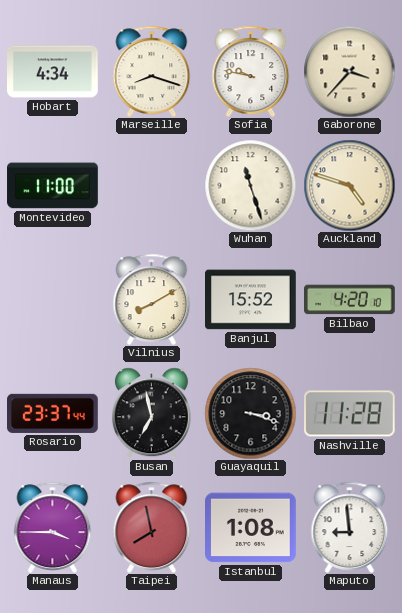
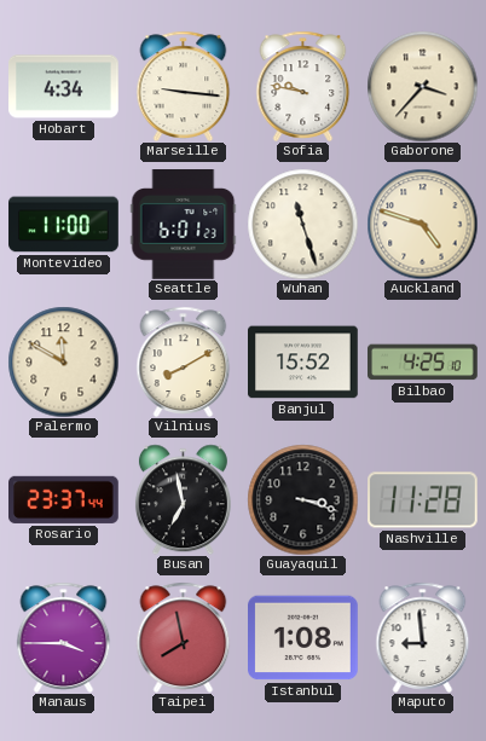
Marseille: 8:18 -> 9:16 (184, 86)
Seattle: none -> 6:01 (184, 225)
Palermo: none -> 11:50 (63, 361)
Bilbao: 4:20 -> 4:25 (423, 363)
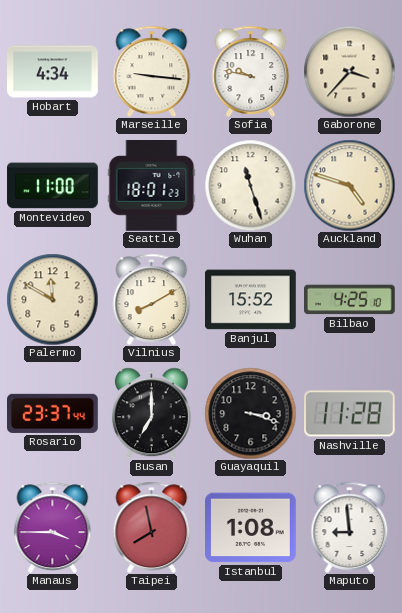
Seattle: 6:01 -> 18:01 (152, 186)
Busan: 6:58 -> 7:00 (151, 413)
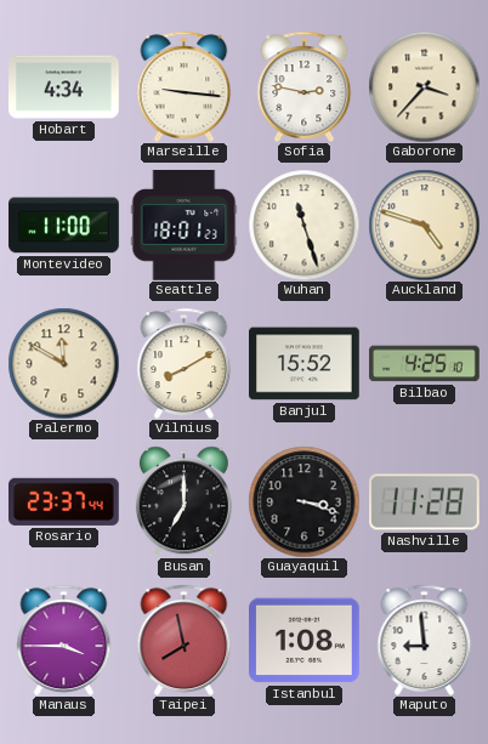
Sofia: 9:47 -> 2:47 (305, 86)
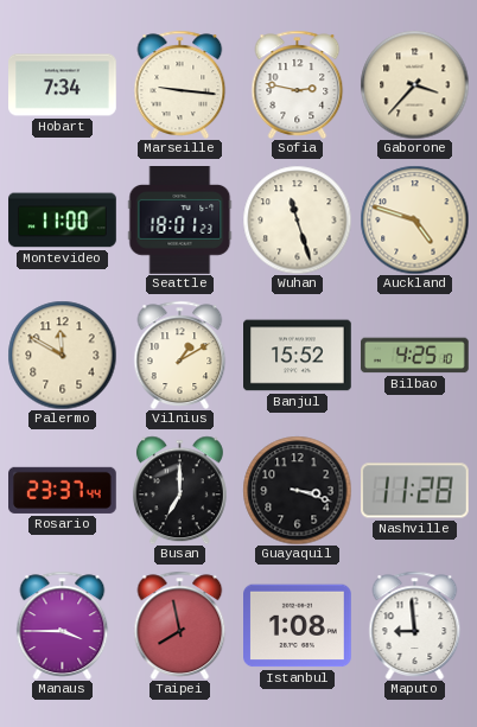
Hobart: 4:34 -> 7:34 (63, 85)
Vilnius: 8:10 -> 1:10 (180, 355)
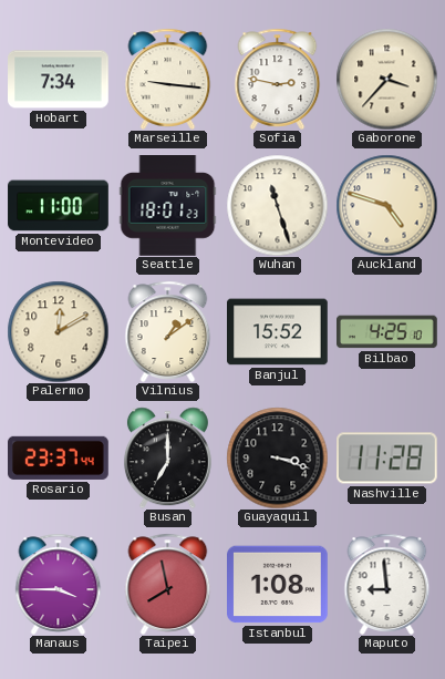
Palermo: 11:50 -> 12:10 (58, 331)
Vilnius: 1:10 -> 1:09 (168, 331)
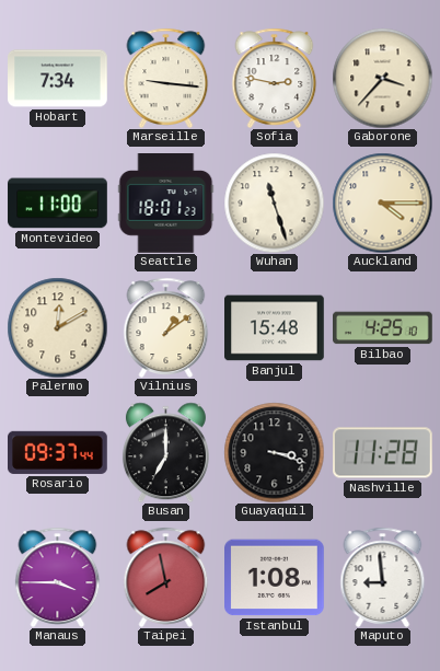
Auckland: 4:48 -> 4:15 (382, 203)
Banjul: 15:52 -> 15:48 (275, 328)
Rosario: 23:37 -> 09:37 (58, 452)
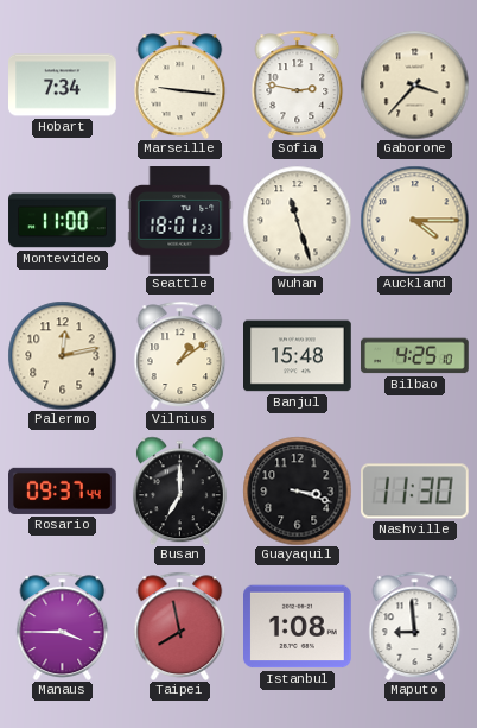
Palermo: 12:10 -> 12:13 (62, 355)
Nashville: 11:28 -> 11:30 (415, 492)
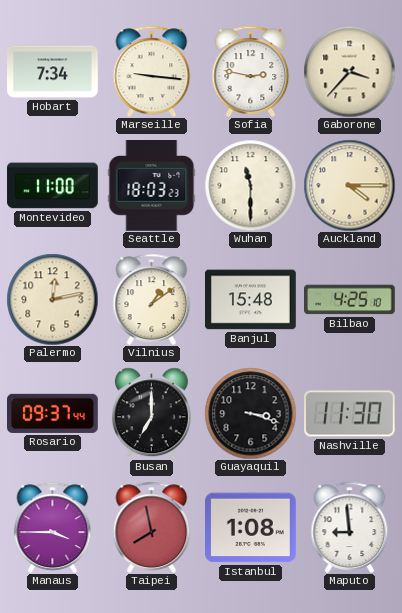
Seattle: 18:01 -> 18:03 (152, 186)
Wuhan: 11:27 -> 11:30 (250, 185)
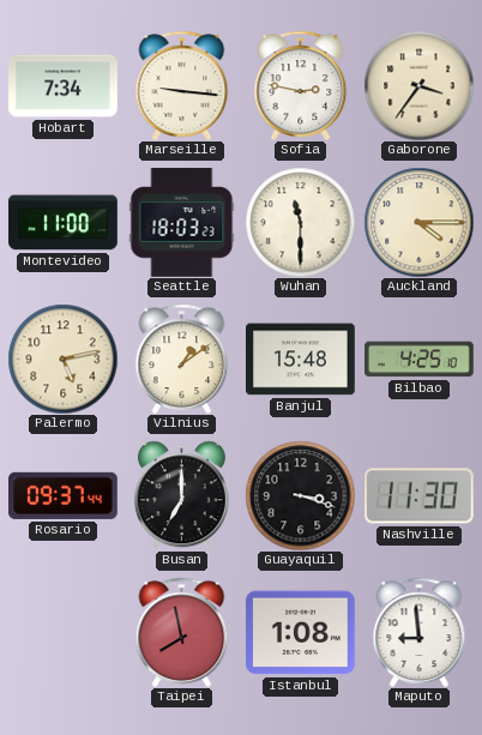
Gaborone: 3:37 -> 3:36 (418, 85)
Palermo: 12:13 -> 5:13 (62, 359)
Manaus: 3:45 -> none (53, 527)
